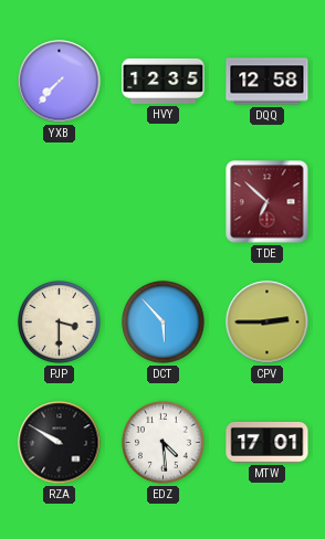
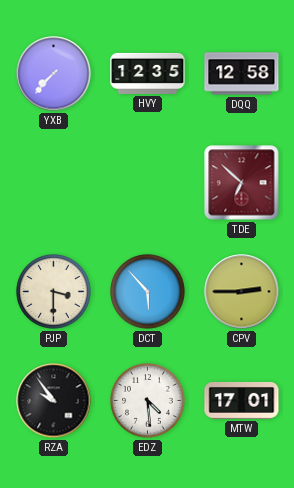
RZA: 9:50 -> 9:54 (54, 401)
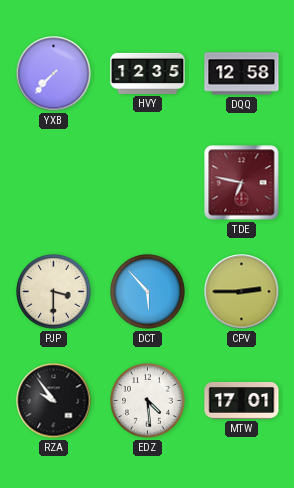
TDE: 6:52 -> 6:47 (242, 183)
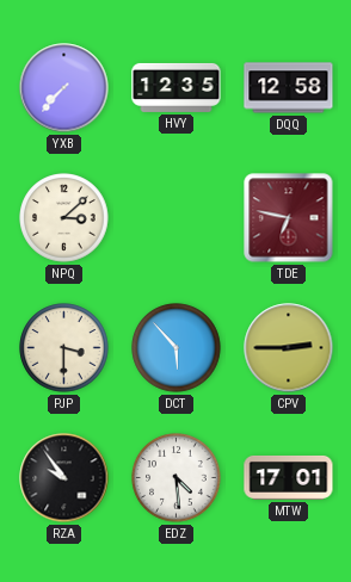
NPQ: none -> 3:08 (64, 218)
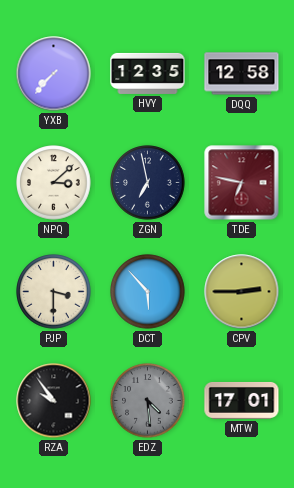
ZGN: none -> 6:58 (148, 183)
EDZ dial: white -> grey (148, 401)
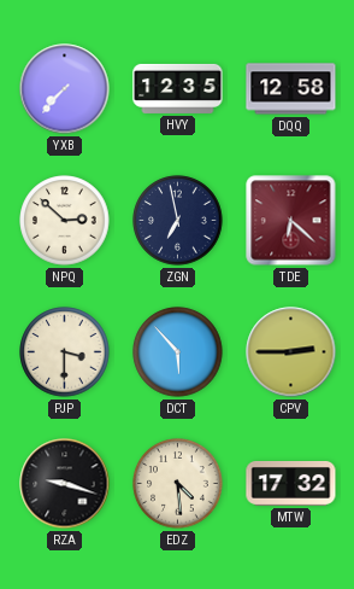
NPQ: 3:08 -> 2:52 (65, 221)
TDE: 6:47 -> 6:22 (291, 221)
RZA: 9:54 -> 9:18 (65, 484)
EDZ dial: grey -> cream (178, 484)
MTW: 17:01 -> 17:32 (291, 483)
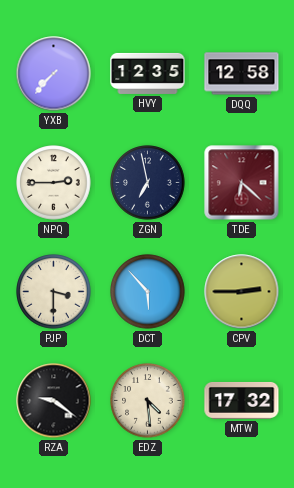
NPQ: 2:52 -> 2:45 (54, 183)
RZA: 9:18 -> 9:21 (54, 401)
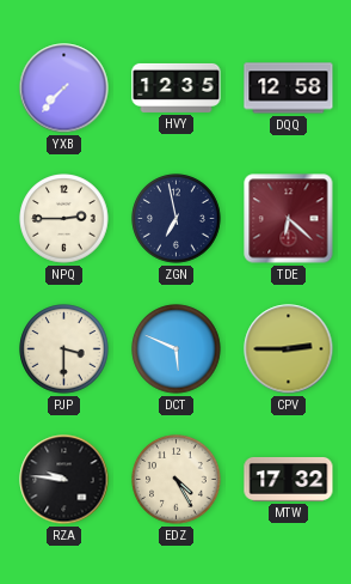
DCT: 5:53 -> 5:49 (177, 349)
RZA: 9:21 -> 9:46 (64, 480)
EDZ: 4:29 -> 4:25 (177, 480)
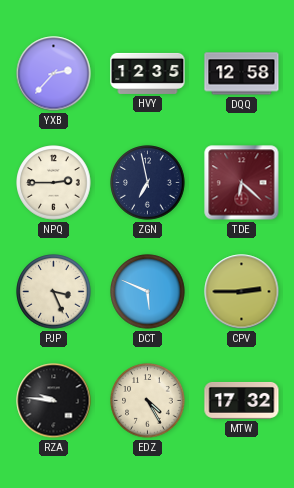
YXB: 7:37 -> 2:37 (54, 74)
PJP: 3:30 -> 3:26 (54, 292)
